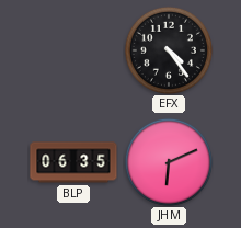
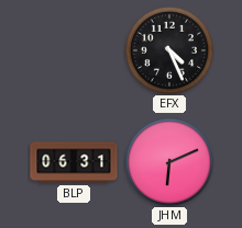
EFX: 4:24 -> 4:26 (169, 50)
BLP: 06:35 -> 06:31 (74, 162)
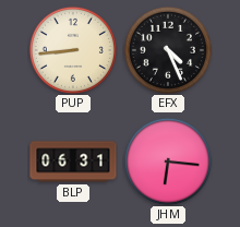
PUP: none -> 8:44 (73, 50)
JHM: 6:11 -> 6:16 (168, 162)
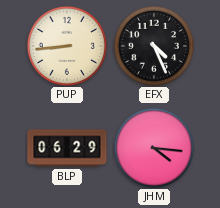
BLP: 06:31 -> 06:29 (67, 148)
JHM: 6:16 -> 4:16 (154, 148)
